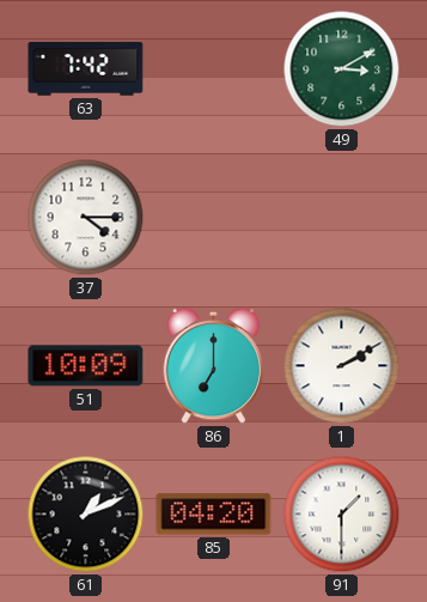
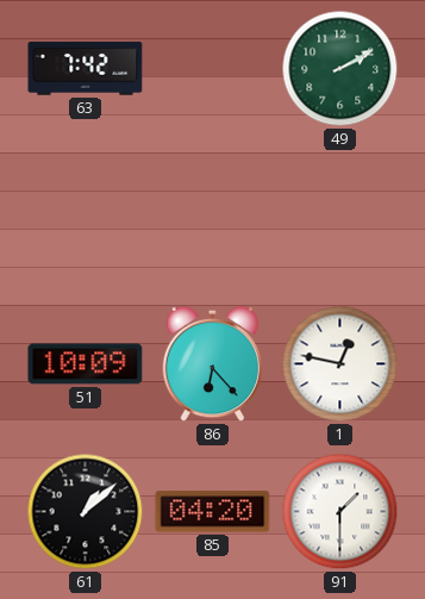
49: 3:10 -> 2:10 (340, 69)
37: 4:15 -> none (86, 218)
86: 7:00 -> 6:23 (213, 364)
1: 2:10 -> 12:47 (340, 364)
61: 1:11 -> 1:08 (86, 512)
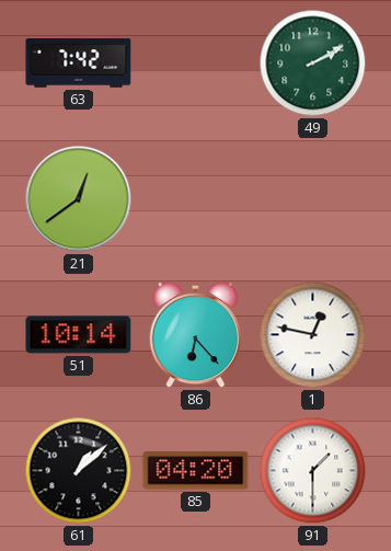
21: none -> 12:39 (79, 199)
51: 10:09 -> 10:14 (79, 335)
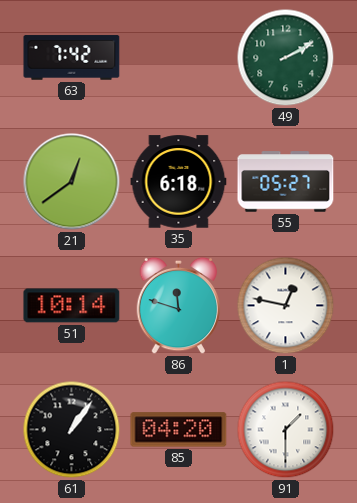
35: none -> 6:18 (179, 182)
55: none -> 05:27 (286, 182)
86: 6:23 -> 11:48 (179, 306)
61: 1:08 -> 1:06 (72, 430)
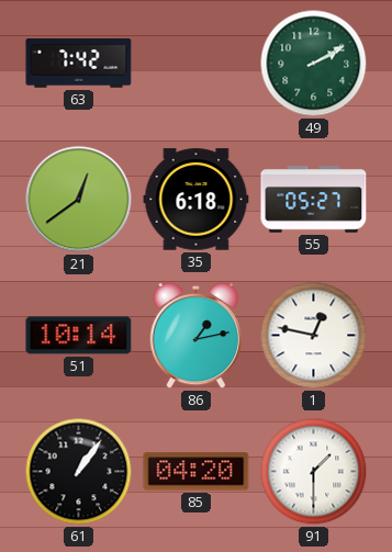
86: 11:48 -> 1:13 (197, 336)
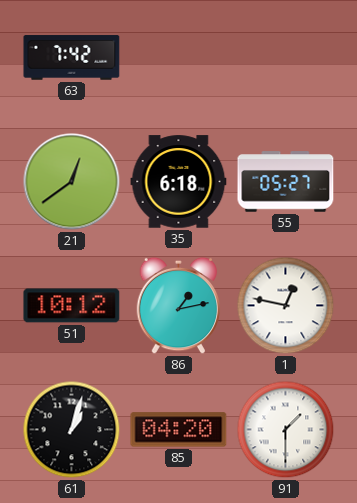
49: 2:10 -> none (314, 64)
51: 10:14 -> 10:12 (72, 306)
61: 1:06 -> 1:03 (72, 430)
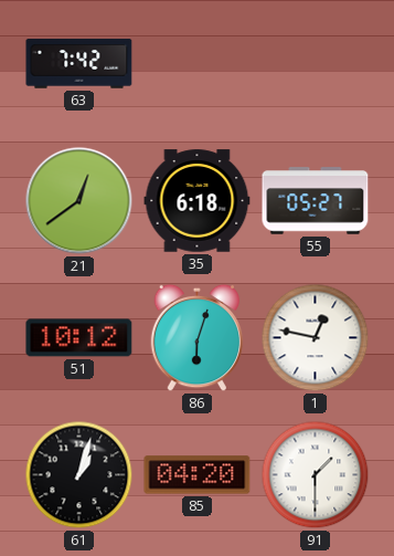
86: 1:13 -> 6:03 (198, 338)
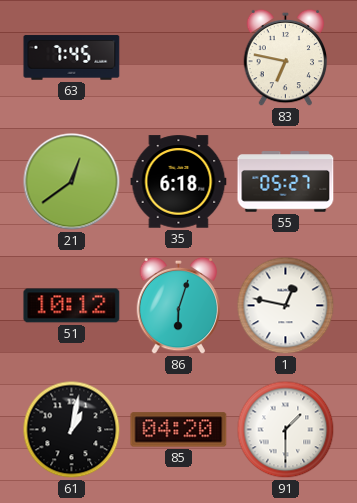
63: 7:42 -> 7:45 (72, 58)
83: none -> 6:47 (286, 58)
61: 1:03 -> 1:02 (72, 430)
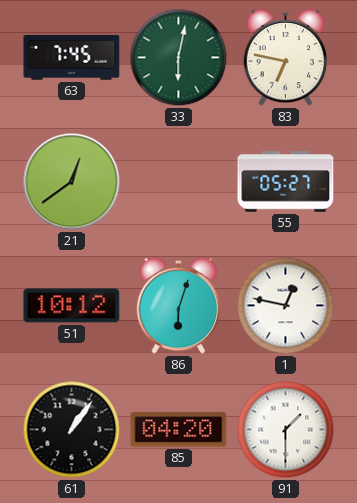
33: none -> 6:02 (179, 58)
35: 6:18 -> none (179, 182)
61: 1:02 -> 1:06 (72, 430)
